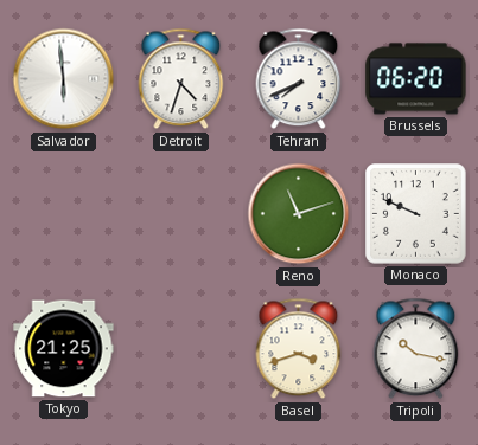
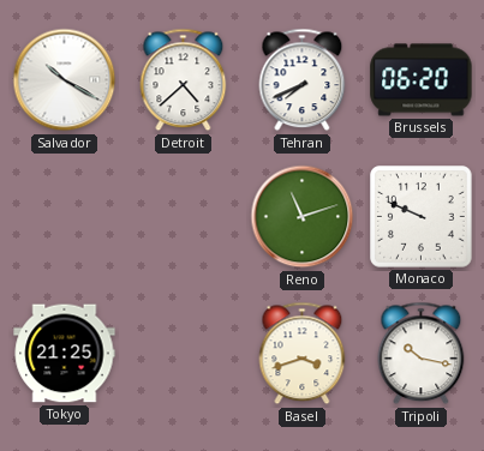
Salvador: 5:59 -> 10:20 (65, 80)
Detroit: 4:33 -> 4:38 (184, 80)
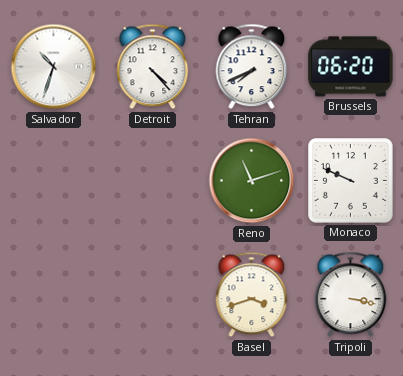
Salvador: 10:20 -> 10:33 (54, 67)
Detroit: 4:38 -> 4:23 (153, 67)
Tokyo: 21:25 -> none (65, 354)
Tripoli: 10:17 -> 3:17 (351, 295)
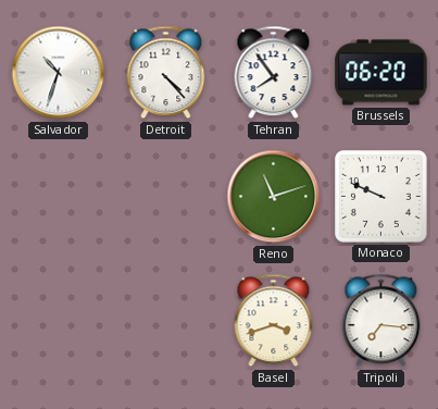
Tehran: 7:41 -> 7:54 (274, 73)
Tripoli: 3:17 -> 7:16 (381, 321)
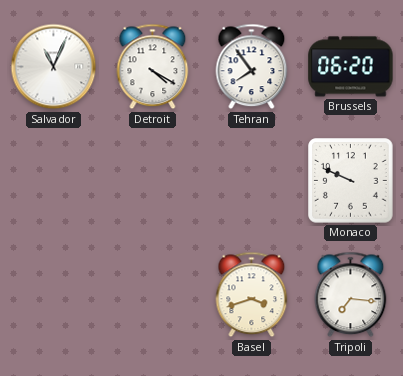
Salvador: 10:33 -> 11:04 (54, 67)
Detroit: 4:23 -> 4:20 (153, 67)
Reno: 11:12 -> none (274, 197)
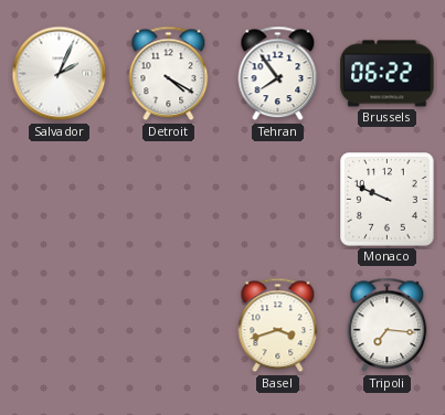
Salvador: 11:04 -> 2:04 (60, 74)
Brussels: 06:20 -> 06:22 (388, 74)
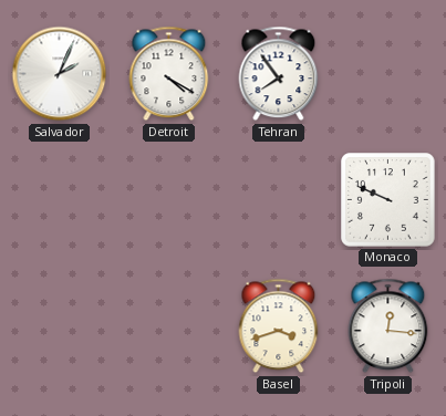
Brussels: 06:22 -> none (388, 74)
Tripoli: 7:16 -> 12:16 (388, 326)
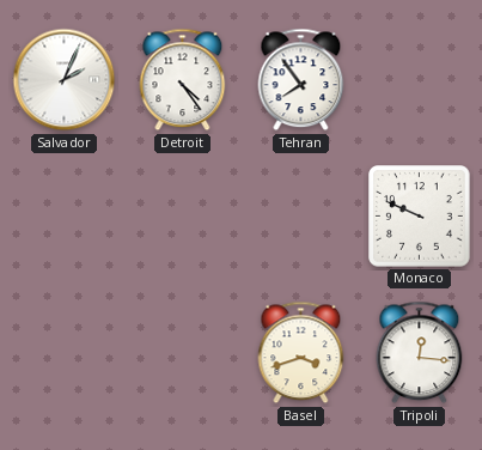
Detroit: 4:20 -> 4:24 (183, 80)
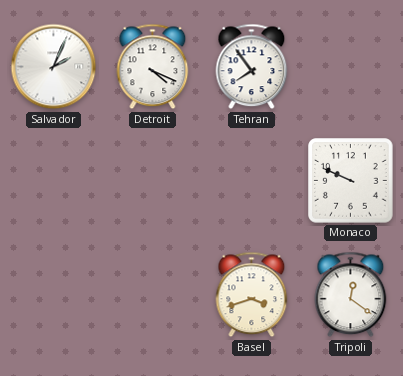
Detroit: 4:24 -> 4:19 (153, 67)
Tripoli: 12:16 -> 12:21 (351, 295)
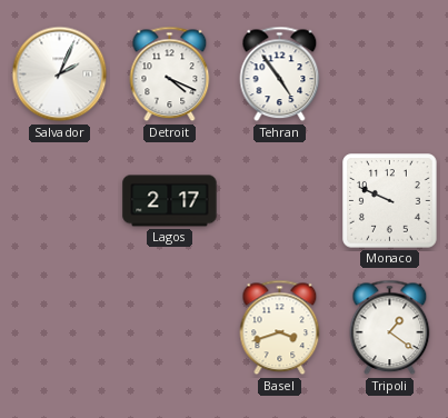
Tehran: 7:54 -> 4:54 (280, 74)
Lagos: none -> 2:17 (170, 201)
Tripoli: 12:21 -> 1:21 (390, 328)
